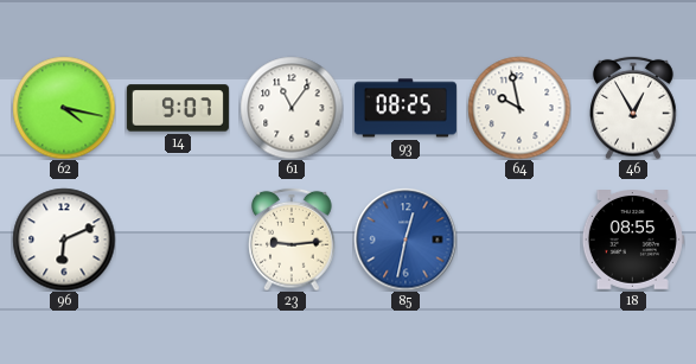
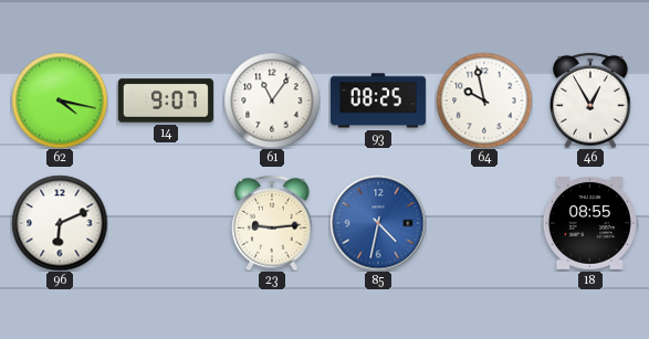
85: 12:32 -> 4:32 (378, 223)
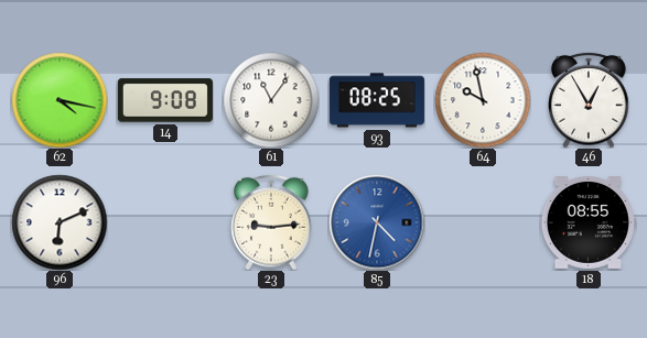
14: 9:07 -> 9:08 (165, 100)
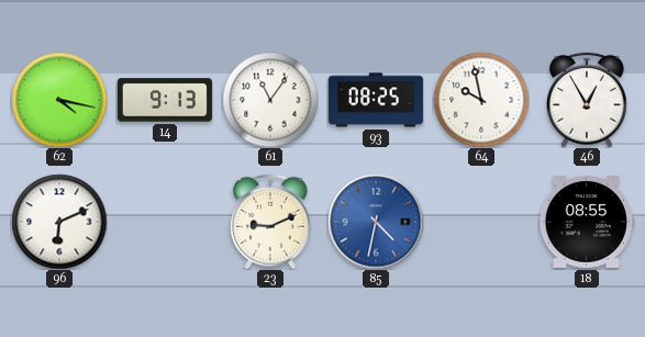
14: 9:08 -> 9:13 (165, 100)
23: 9:14 -> 9:11 (270, 222)
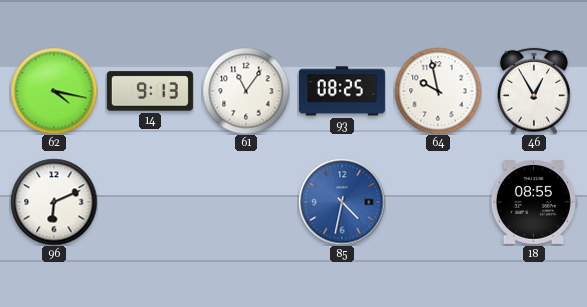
23: 9:11 -> none (270, 222)
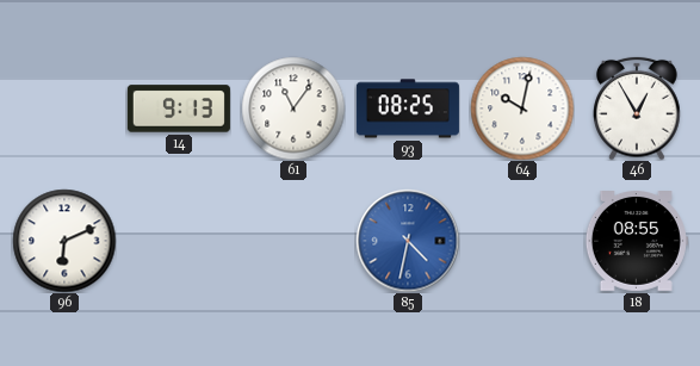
62: 4:17 -> none (54, 91)
64: 9:58 -> 10:02 (522, 108)
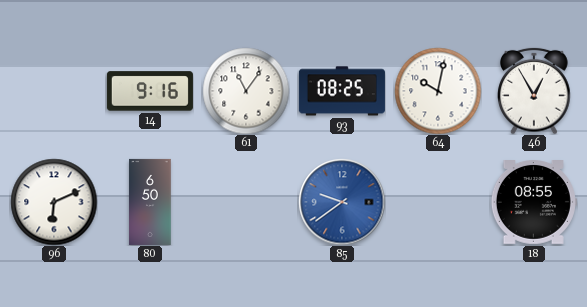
14: 9:13 -> 9:16 (150, 91)
80: none -> 6:50 (150, 202)
85: 4:32 -> 9:39 (342, 202)
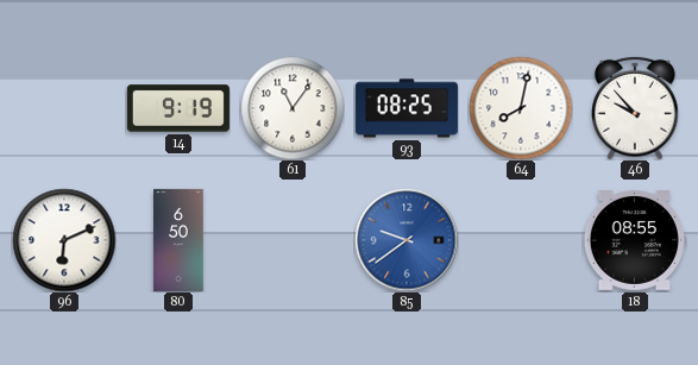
14: 9:16 -> 9:19 (178, 108)
64: 10:02 -> 8:02 (521, 108)
46: 12:55 -> 9:53 (635, 108)
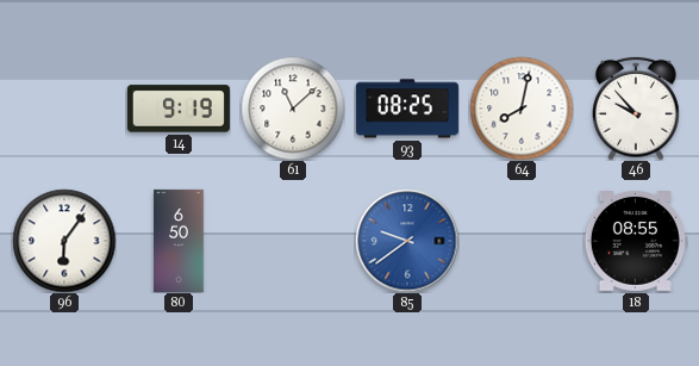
61: 11:06 -> 11:08 (293, 108)
96: 6:11 -> 6:06 (64, 241)
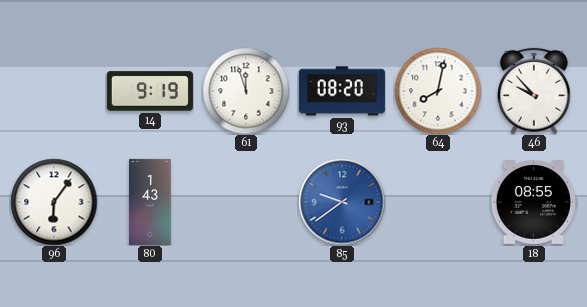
61: 11:08 -> 11:57 (246, 91)
93: 08:25 -> 08:20 (342, 91)
80: 6:50 -> 1:43 (150, 202)
